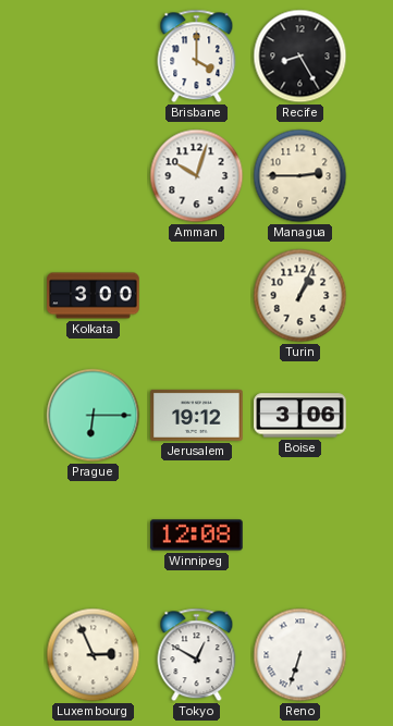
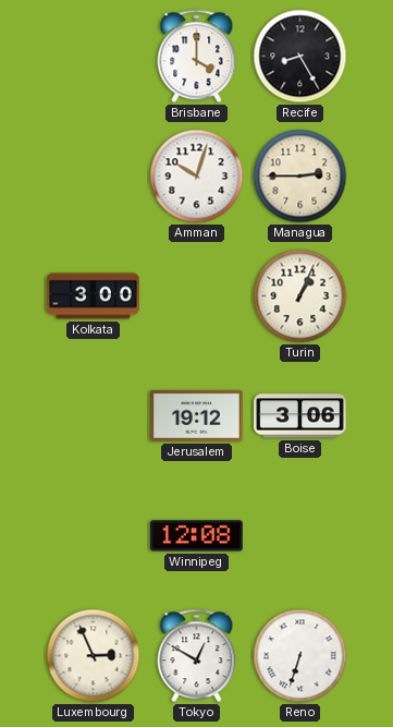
Prague: 6:15 -> none (94, 416)
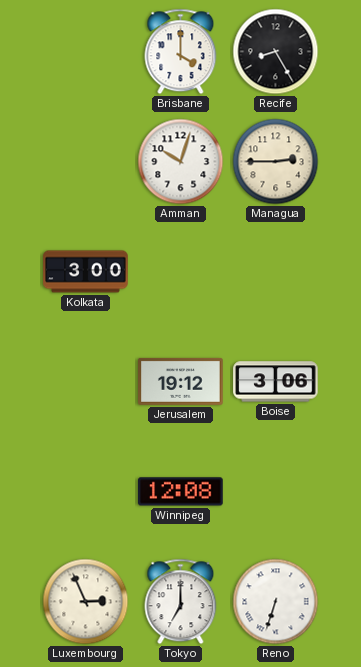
Turin: 1:04 -> none (300, 296)
Tokyo: 12:50 -> 7:00 (181, 602)
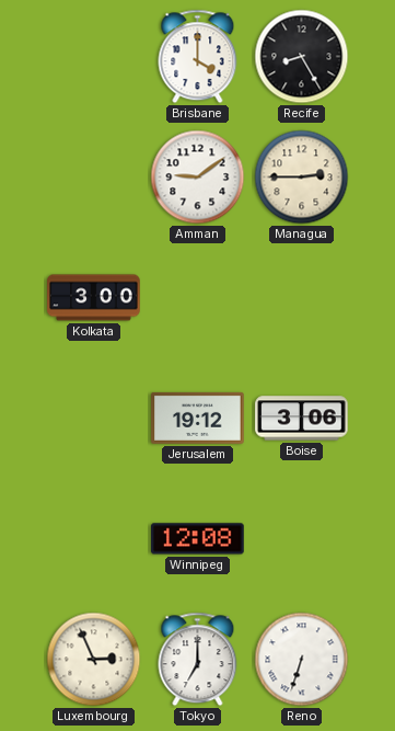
Amman: 10:03 -> 9:09 (198, 178)
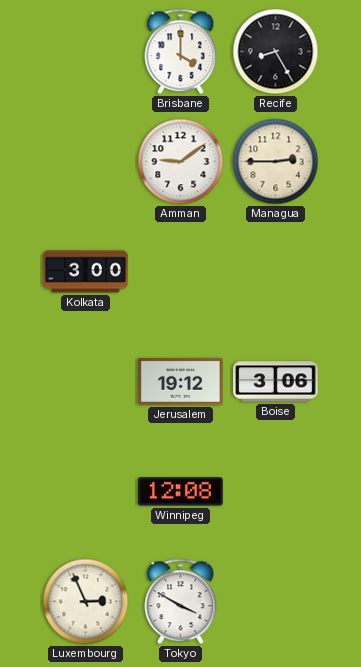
Tokyo: 7:00 -> 3:50 (181, 602)
Reno: 6:33 -> none (302, 660)
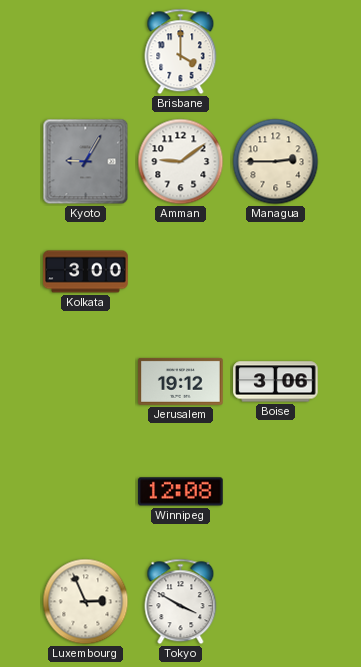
Recife: 8:25 -> none (276, 52)
Kyoto: none -> 9:05 (86, 162)
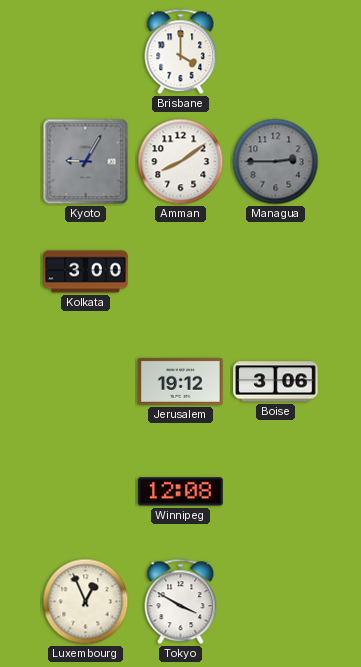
Amman: 9:09 -> 8:09 (181, 162)
Managua dial: cream -> grey (276, 162)
Luxembourg: 2:56 -> 12:56 (86, 602)
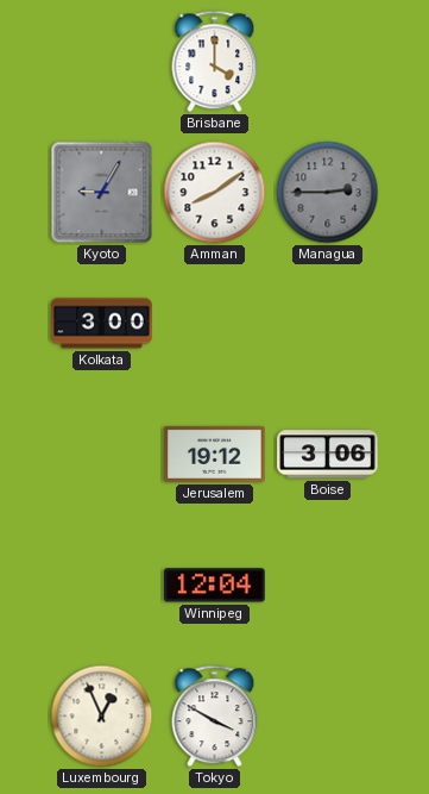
Winnipeg: 12:08 -> 12:04 (215, 586)
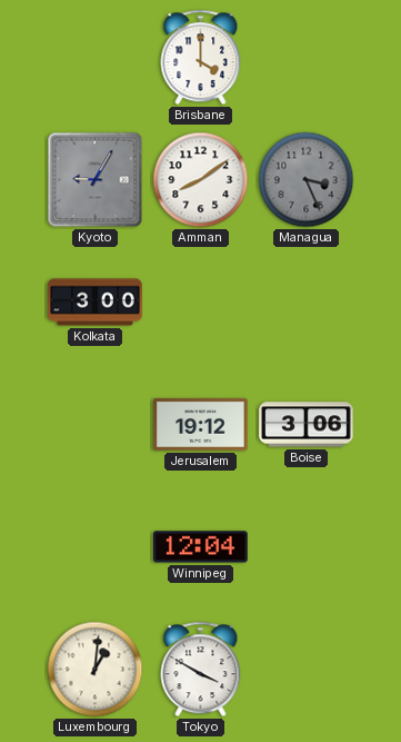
Managua: 2:45 -> 3:26 (307, 180)
Luxembourg: 12:56 -> 1:01 (96, 670)
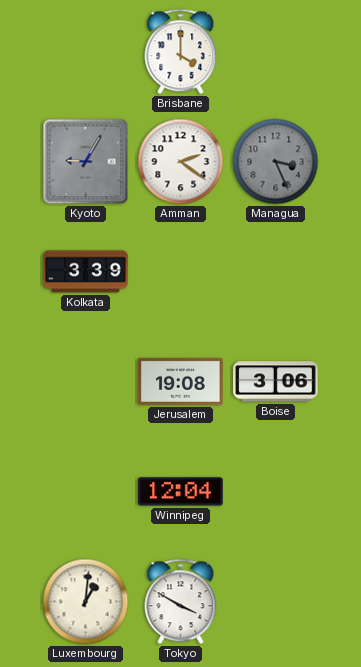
Amman: 8:09 -> 2:21 (181, 162)
Kolkata: 3:00 -> 3:39 (86, 272)
Jerusalem: 19:12 -> 19:08 (181, 381)
